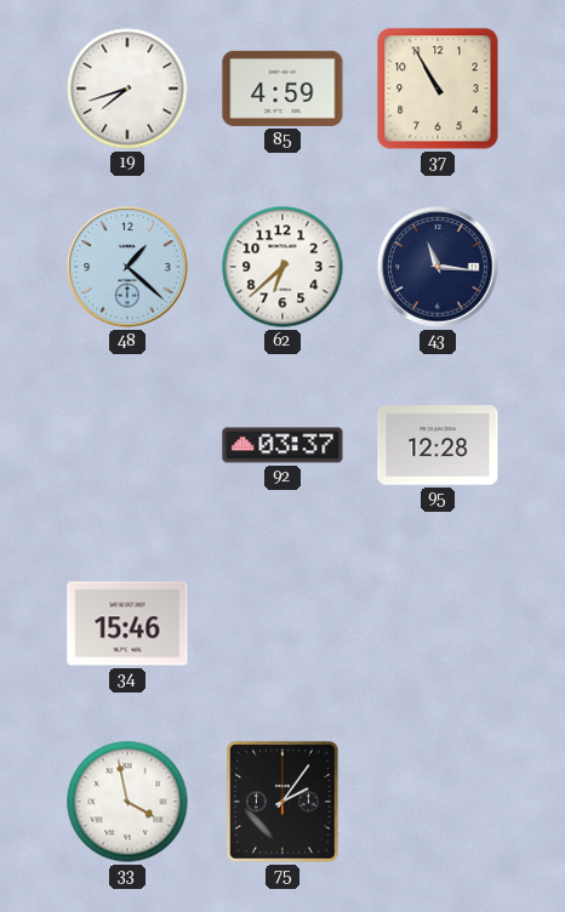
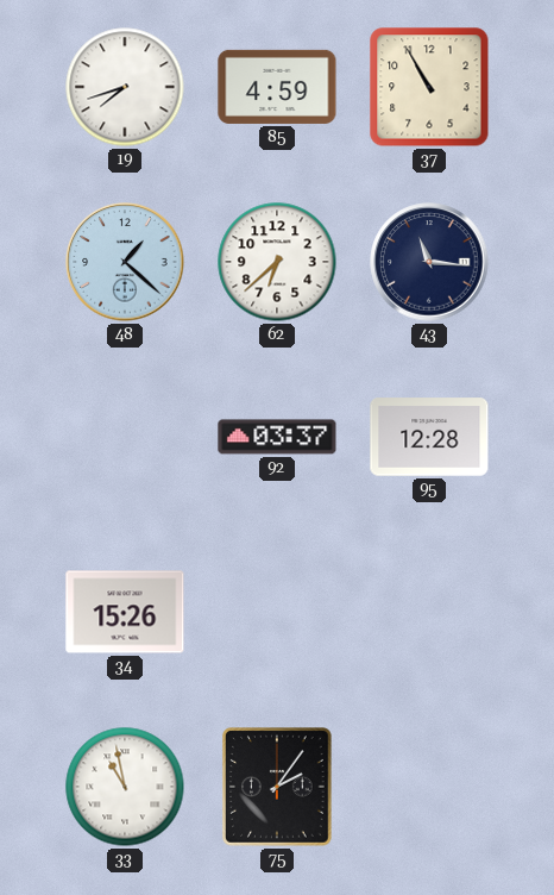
34: 15:46 -> 15:26 (125, 612)
33: 3:58 -> 10:58 (125, 787)
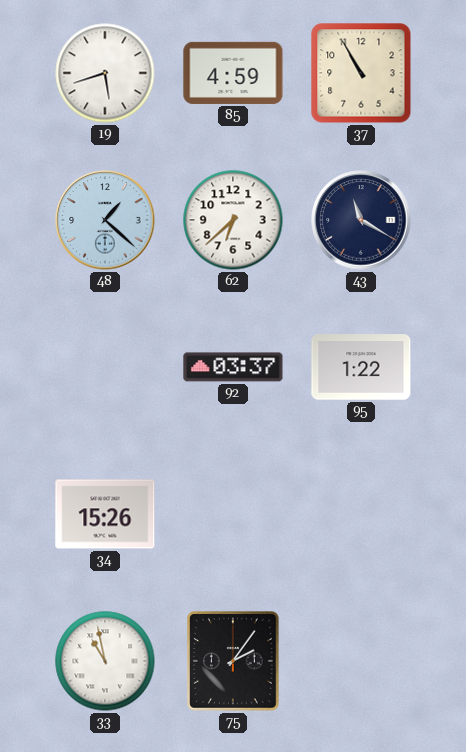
19: 7:42 -> 5:42 (105, 73)
43: 11:16 -> 11:20 (361, 220)
95: 12:28 -> 1:22 (361, 367)
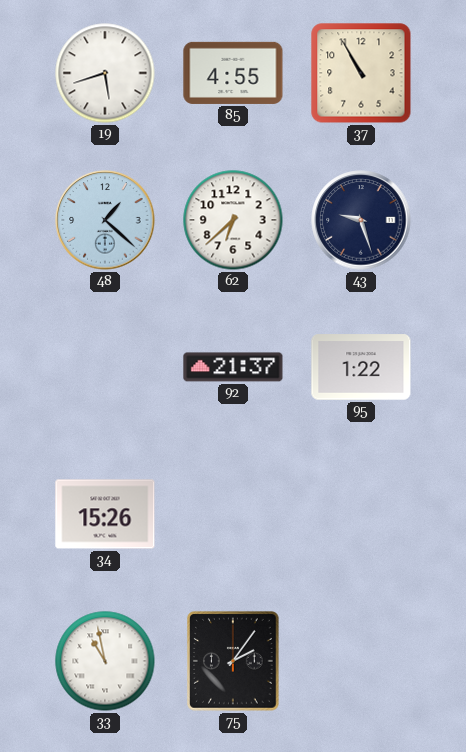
85: 4:59 -> 4:55 (233, 73)
43: 11:20 -> 9:27 (361, 220)
92: 03:37 -> 21:37 (233, 367)
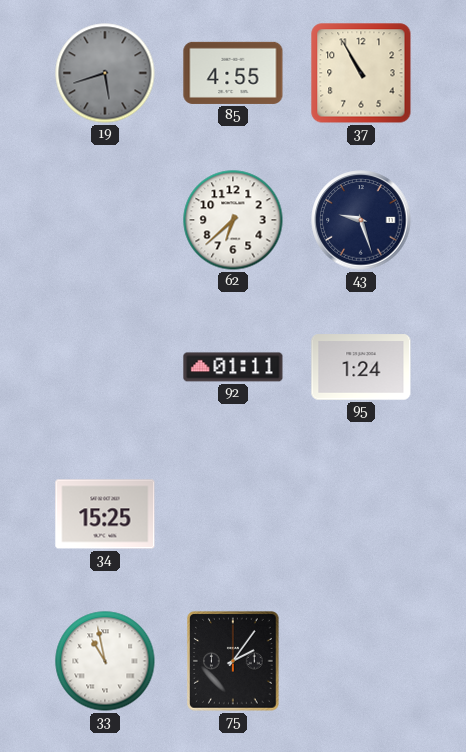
19 dial: white -> grey (105, 73)
48: 1:22 -> none (105, 220)
92: 21:37 -> 01:11 (233, 367)
95: 1:22 -> 1:24 (361, 367)
34: 15:26 -> 15:25 (105, 514)
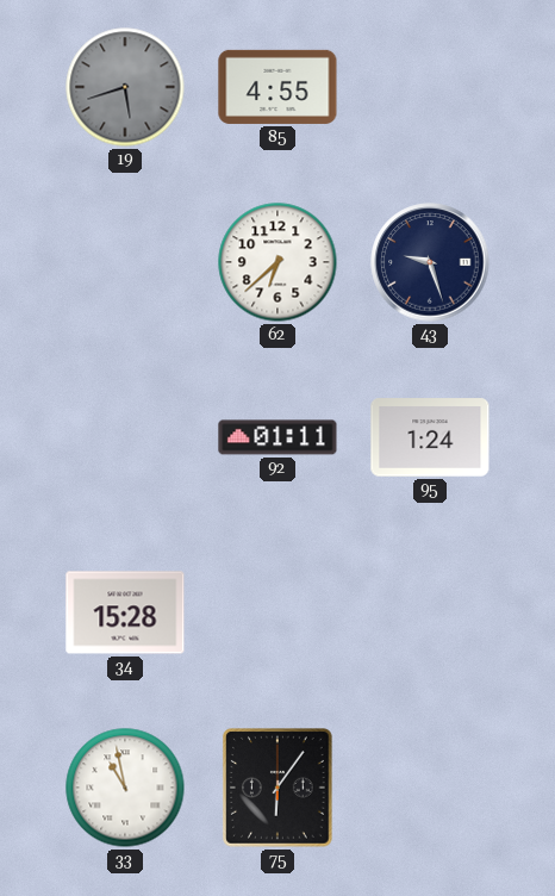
37: 10:55 -> none (361, 73)
34: 15:25 -> 15:28 (125, 612)
75: 2:06 -> 6:06 (277, 788)
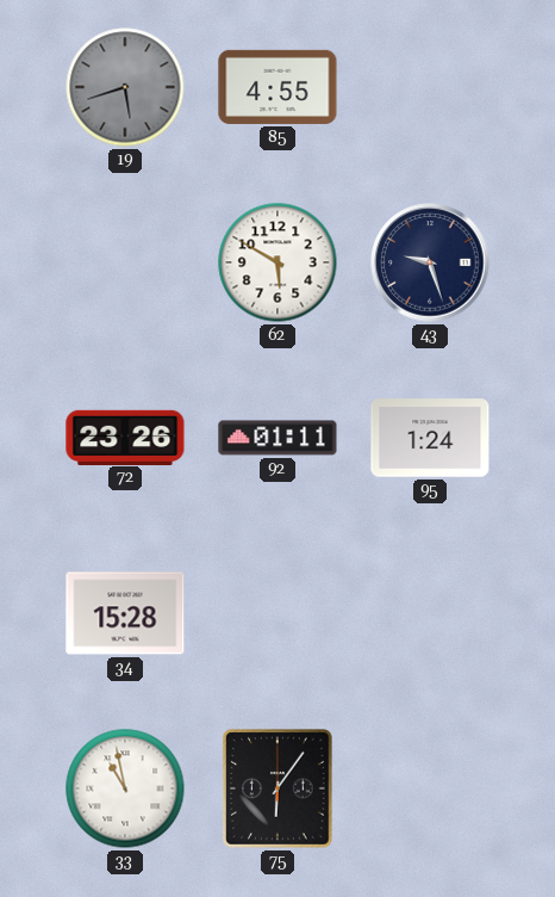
62: 6:38 -> 5:50 (277, 262)
72: none -> 23:26 (125, 437)
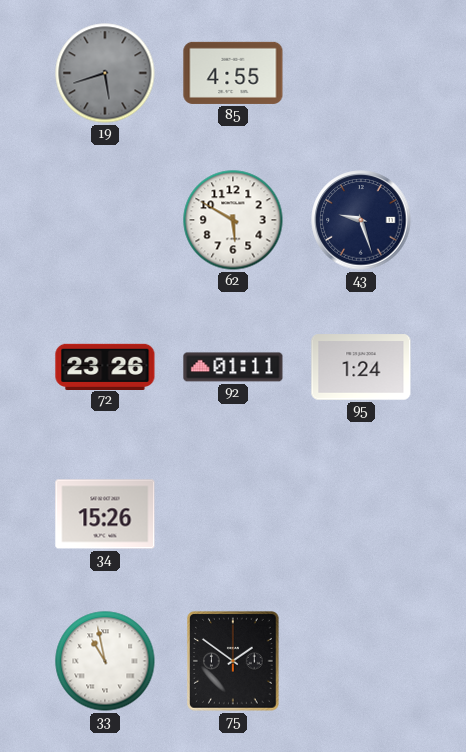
34: 15:28 -> 15:26 (105, 514)
75: 6:06 -> 1:51 (233, 661)
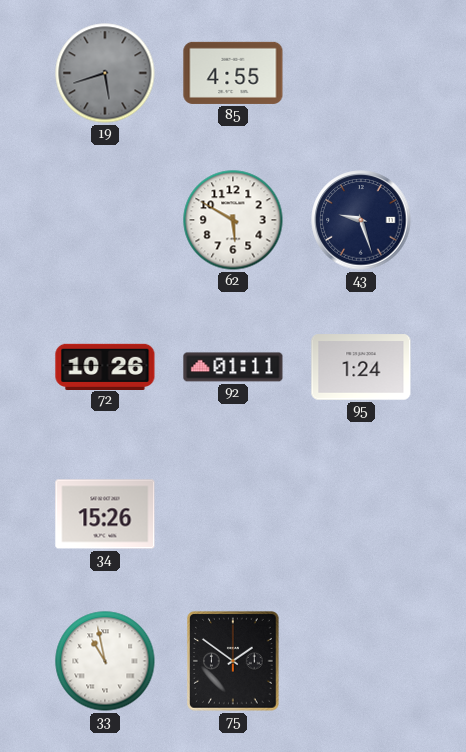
72: 23:26 -> 10:26 (105, 366)
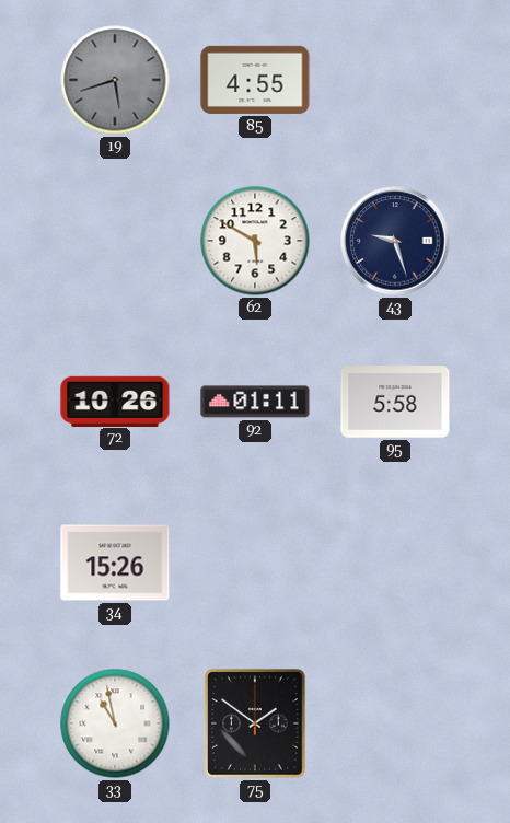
95: 1:24 -> 5:58 (395, 402)
